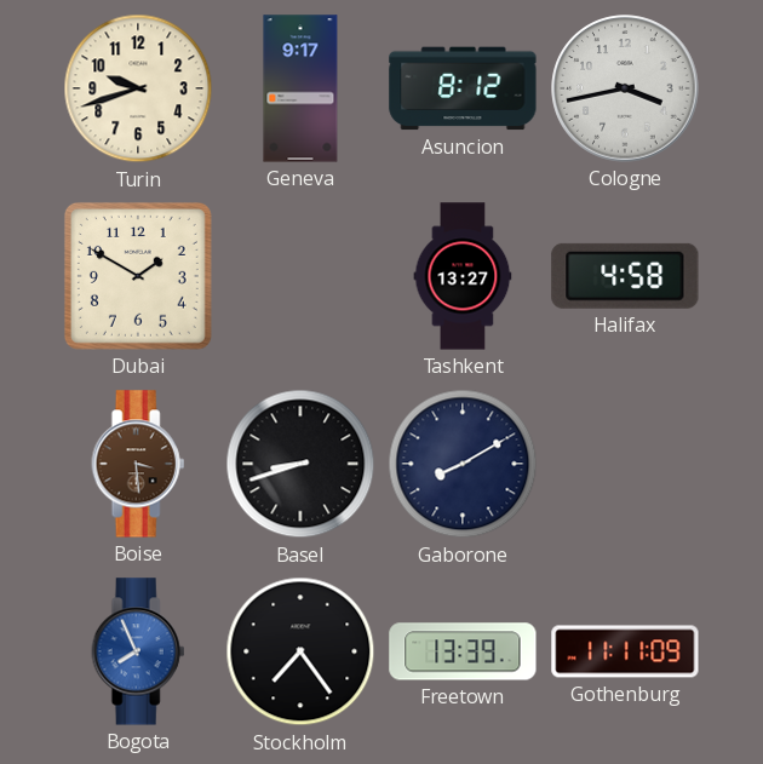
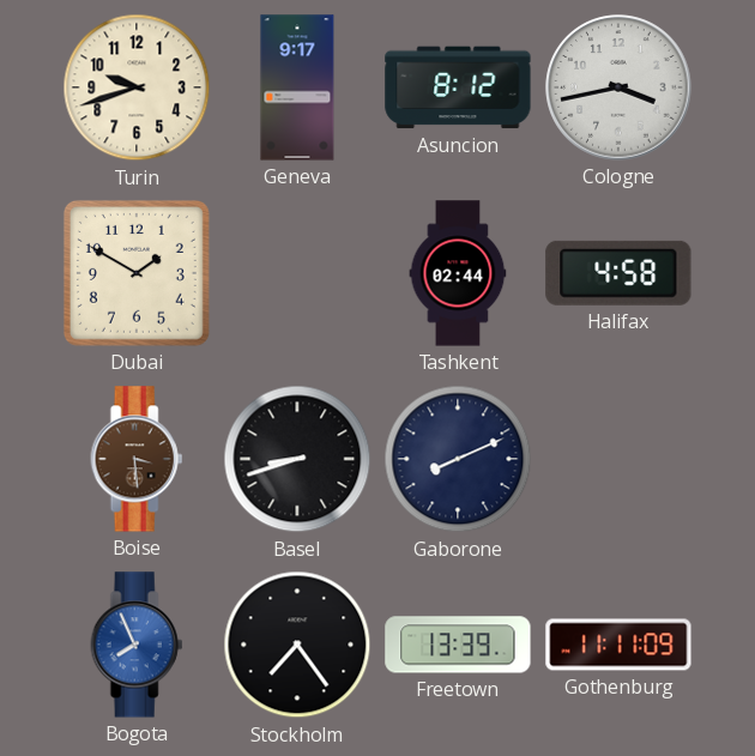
Tashkent: 13:27 -> 02:44 (458, 273)
Gaborone: 8:10 -> 8:11 (458, 459)
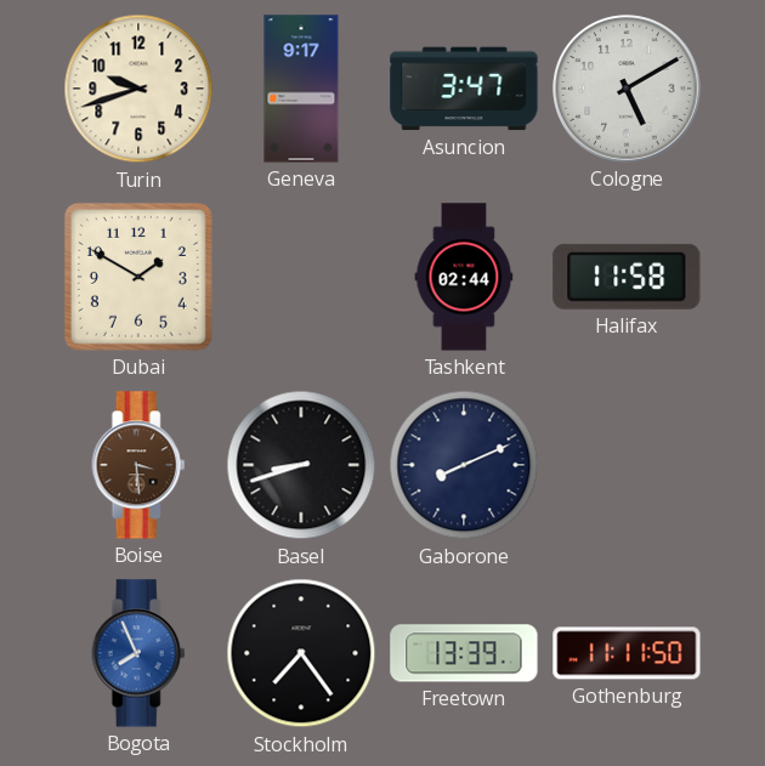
Asuncion: 8:12 -> 3:47 (464, 89)
Cologne: 3:43 -> 5:10 (627, 89)
Halifax: 4:58 -> 11:58 (627, 277)
Gothenburg: 11:11:09 -> 11:11:50 (627, 653)
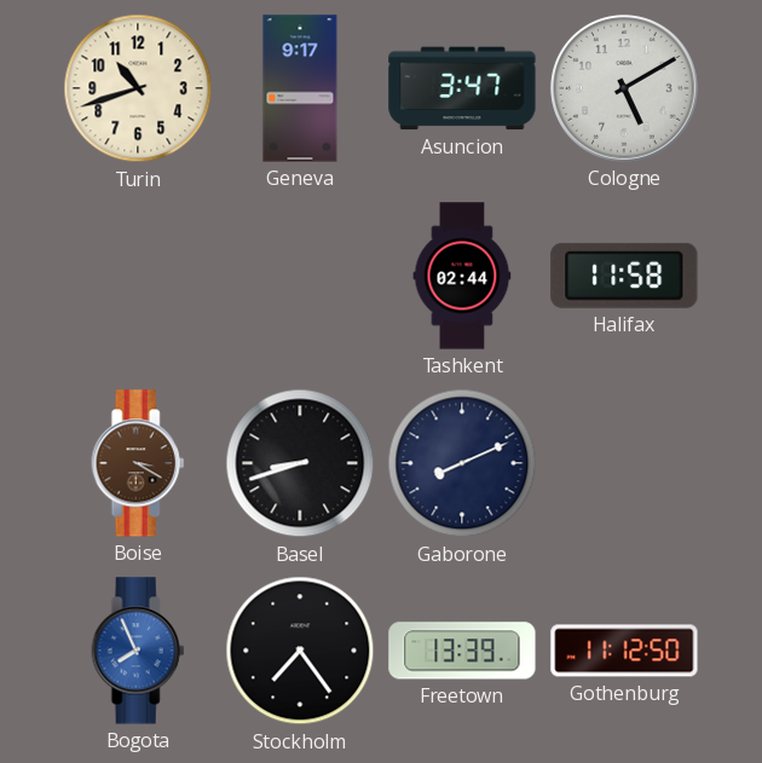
Turin: 9:42 -> 10:42 (138, 88)
Dubai: 1:50 -> none (138, 277)
Boise: 3:29 -> 3:20 (138, 463)
Gothenburg: 11:11 -> 11:12 (624, 651)
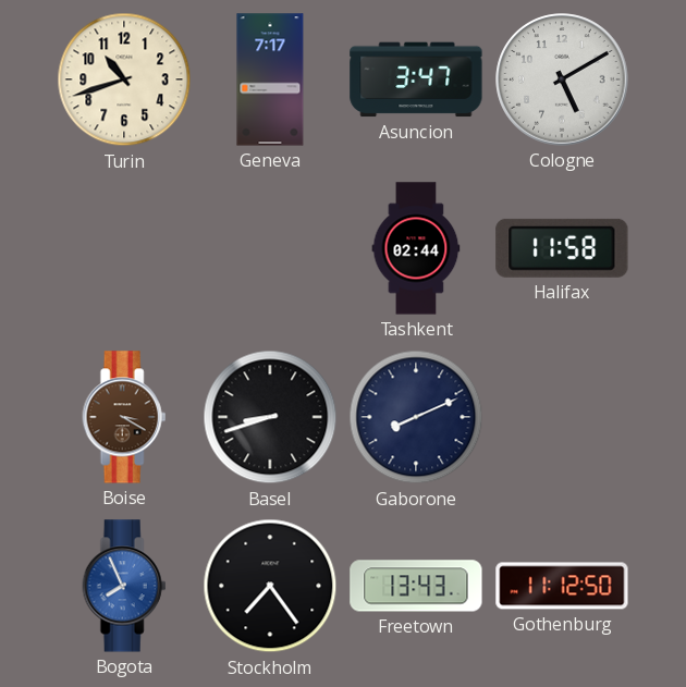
Geneva: 9:17 -> 7:17 (270, 79)
Freetown: 13:39 -> 13:43 (416, 586)
